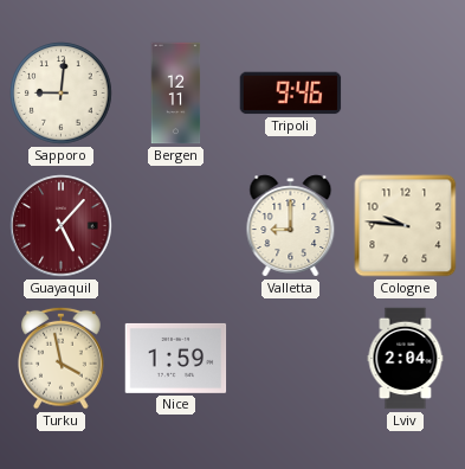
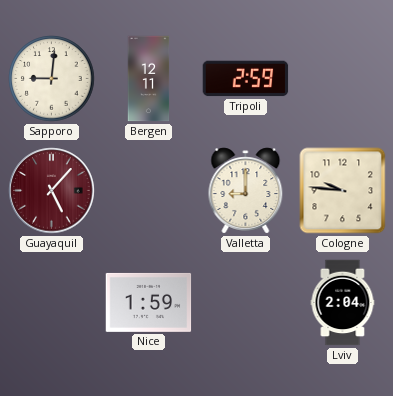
Tripoli: 9:46 -> 2:59 (246, 79)
Turku: 3:58 -> none (62, 358)
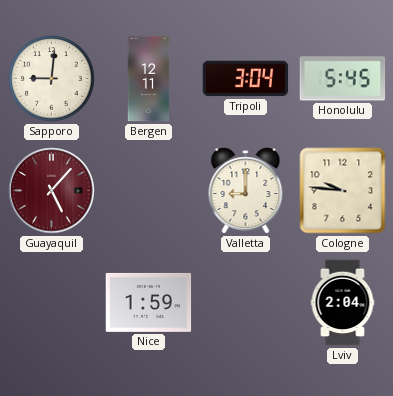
Tripoli: 2:59 -> 3:04 (246, 79)
Honolulu: none -> 5:45 (343, 79)
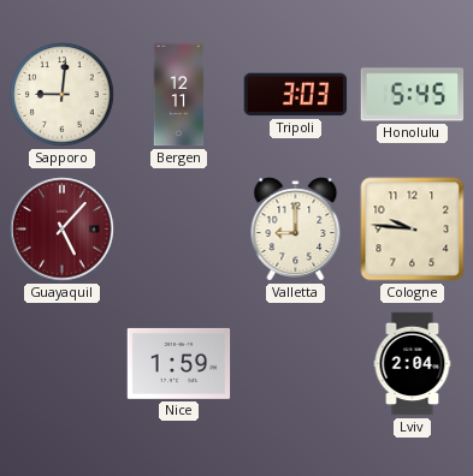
Tripoli: 3:04 -> 3:03 (296, 95)
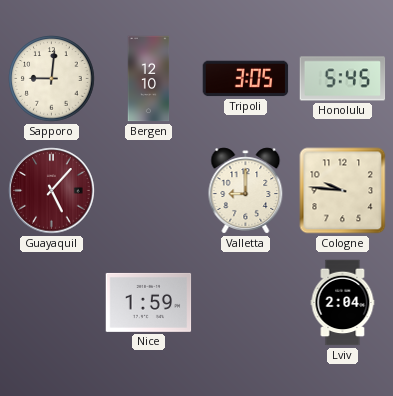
Bergen: 12:11 -> 12:10 (149, 79)
Tripoli: 3:03 -> 3:05 (246, 79)
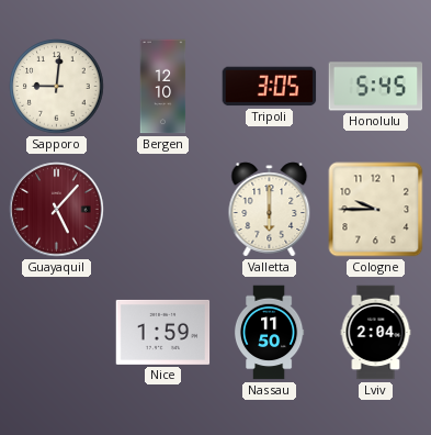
Valletta: 9:00 -> 6:00 (270, 210)
Cologne: 9:46 -> 9:45 (376, 210)
Nassau: none -> 11:50 (269, 333)
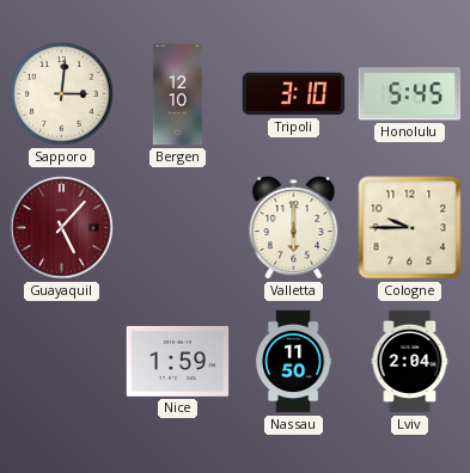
Sapporo: 9:01 -> 3:01 (62, 94)
Tripoli: 3:05 -> 3:10 (294, 94)
